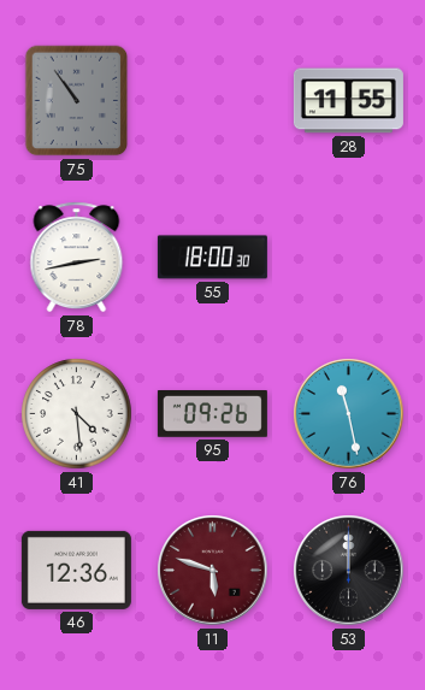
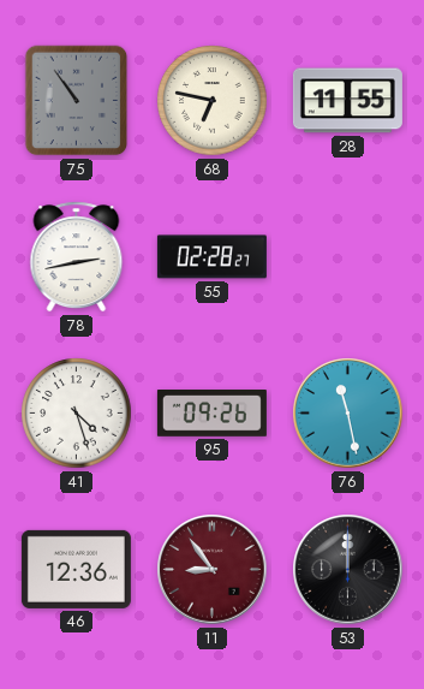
68: none -> 6:47 (213, 101)
55: 18:00 -> 02:28 (211, 257)
41: 4:29 -> 4:27 (77, 414)
11: 5:48 -> 8:54 (213, 570)
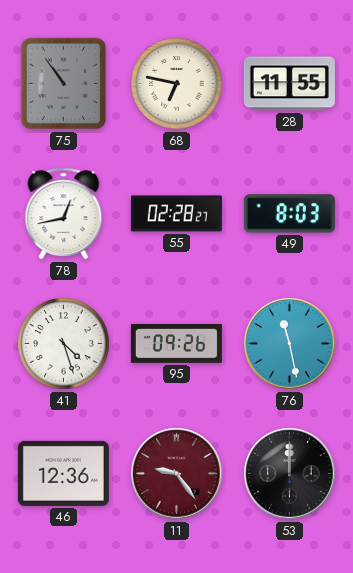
78: 2:43 -> 12:43 (64, 214)
49: none -> 8:03 (289, 214)
11: 8:54 -> 9:24 (177, 474)
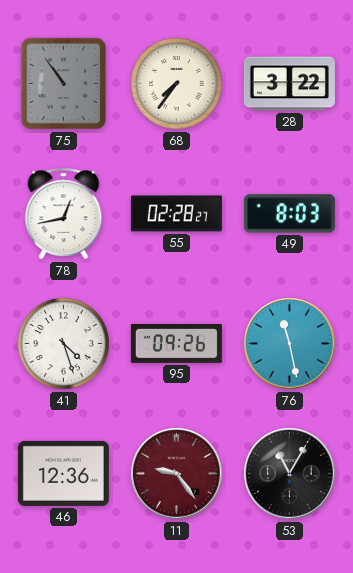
68: 6:47 -> 7:36 (177, 84)
28: 11:55 -> 3:22 (289, 84)
53: 12:00 -> 11:05 (290, 474)
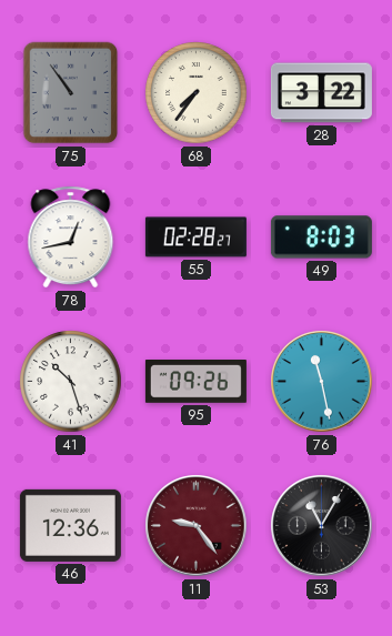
41: 4:27 -> 10:27 (71, 382)
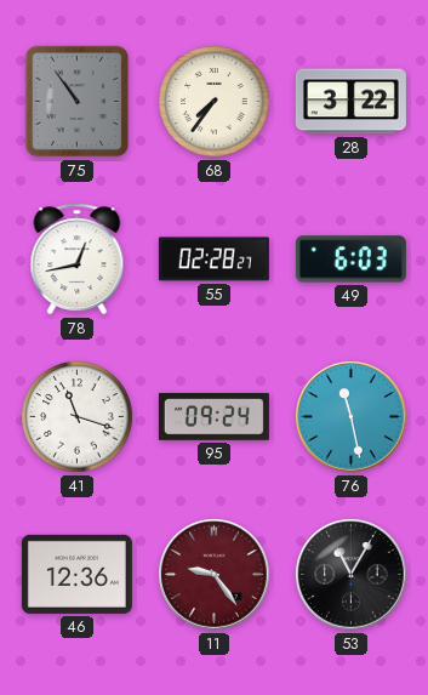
49: 8:03 -> 6:03 (350, 260)
41: 10:27 -> 11:18 (78, 417)
95: 09:26 -> 09:24 (213, 417)
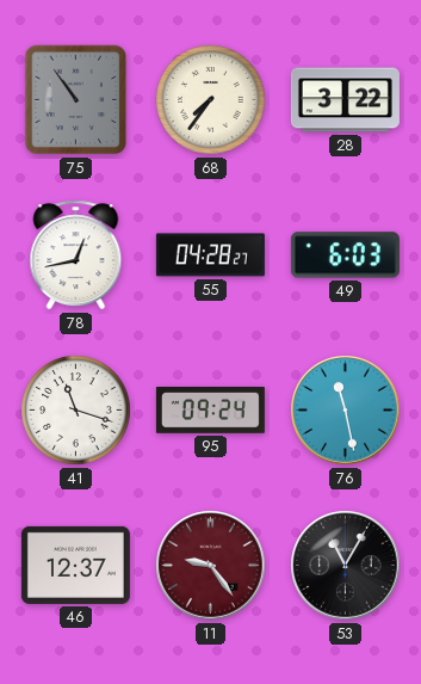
55: 02:28 -> 04:28 (210, 255)
46: 12:36 -> 12:37 (75, 565)
